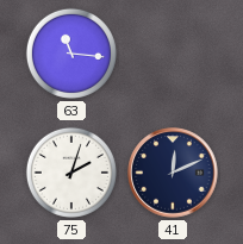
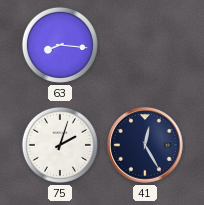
63: 11:16 -> 8:16 (60, 45)
41: 12:11 -> 12:25 (145, 145)
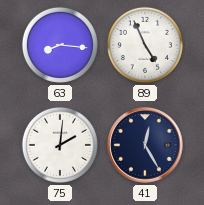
89: none -> 4:56 (145, 45)
75: 2:03 -> 2:01 (60, 145)
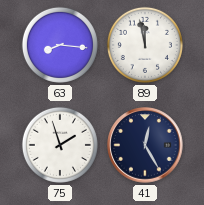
89: 4:56 -> 11:58 (145, 45)
75: 2:01 -> 1:57 (60, 145)
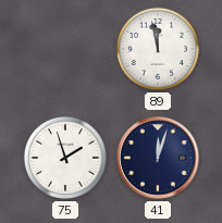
63: 8:16 -> none (60, 45)
41: 12:25 -> 12:03 (158, 158)
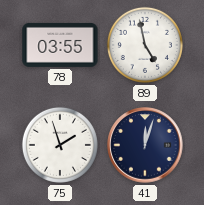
78: none -> 03:55 (60, 45)
89: 11:58 -> 4:58 (145, 45)
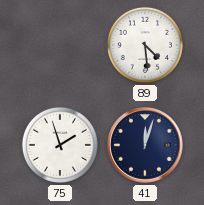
78: 03:55 -> none (60, 45)
89: 4:58 -> 4:29 (145, 45)
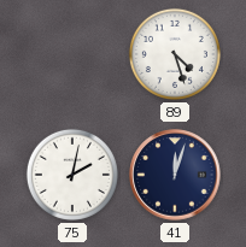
89: 4:29 -> 4:27 (175, 54)
75: 1:57 -> 2:02 (72, 175)
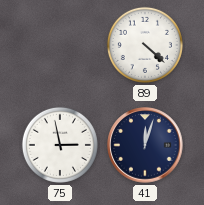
89: 4:27 -> 4:22 (145, 45)
75: 2:02 -> 2:58 (60, 145)
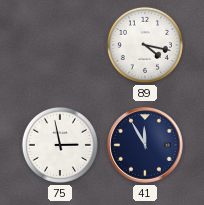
89: 4:22 -> 4:17 (145, 45)
41: 12:03 -> 11:55 (145, 145)
